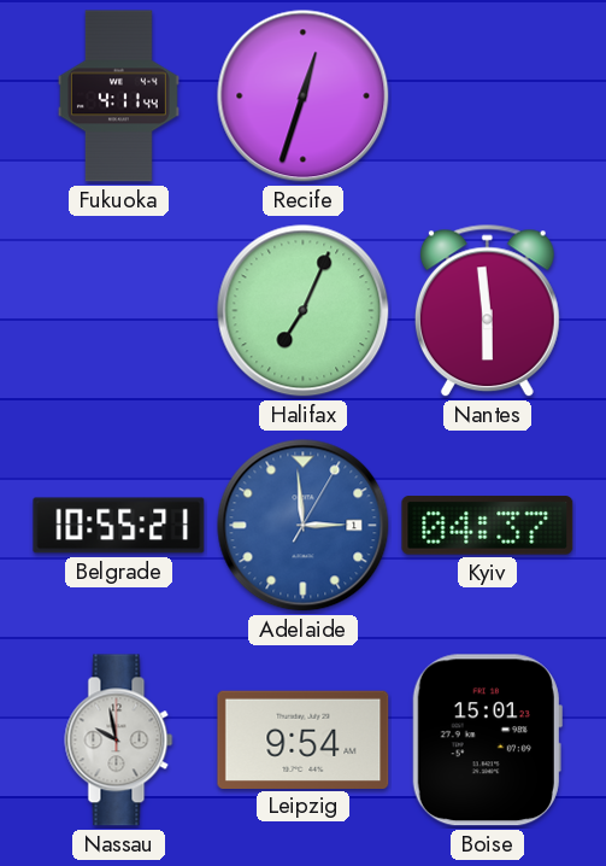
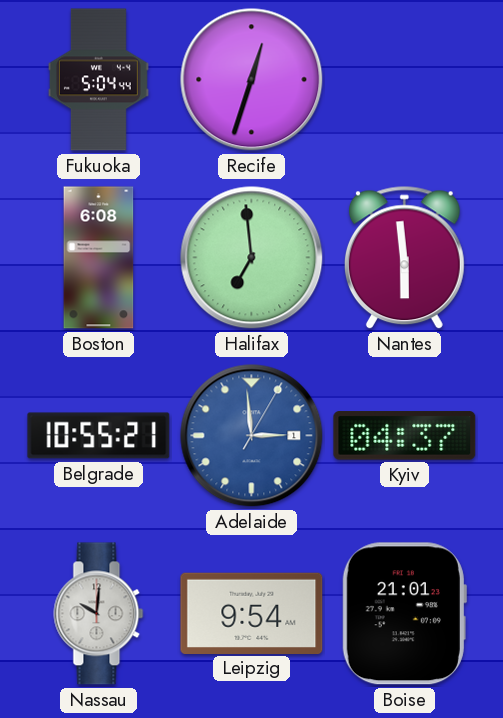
Fukuoka: 4:11 -> 5:04 (98, 80)
Boston: none -> 6:08 (99, 258)
Halifax: 7:04 -> 6:59 (252, 258)
Nassau: 9:58 -> 10:01 (99, 614)
Boise: 15:01 -> 21:01 (404, 614)
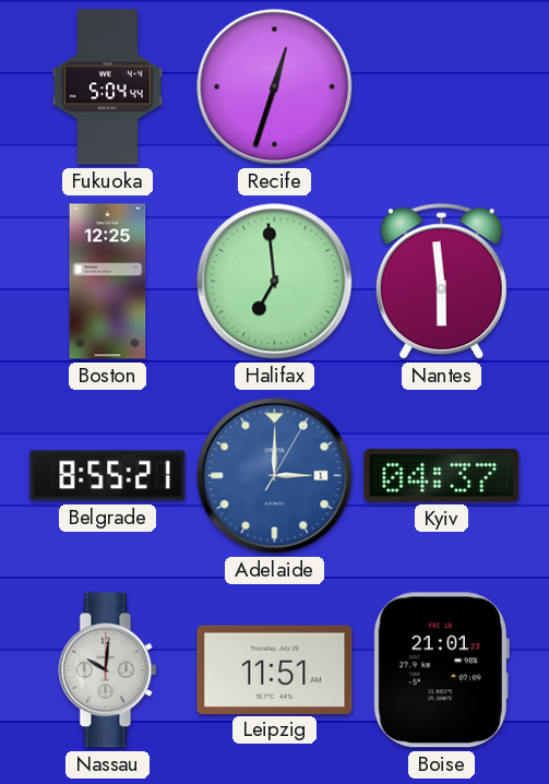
Boston: 6:08 -> 12:25 (108, 282)
Belgrade: 10:55 -> 8:55 (108, 476)
Adelaide: 2:59 -> 3:00 (275, 476)
Leipzig: 9:54 -> 11:51 (275, 669)
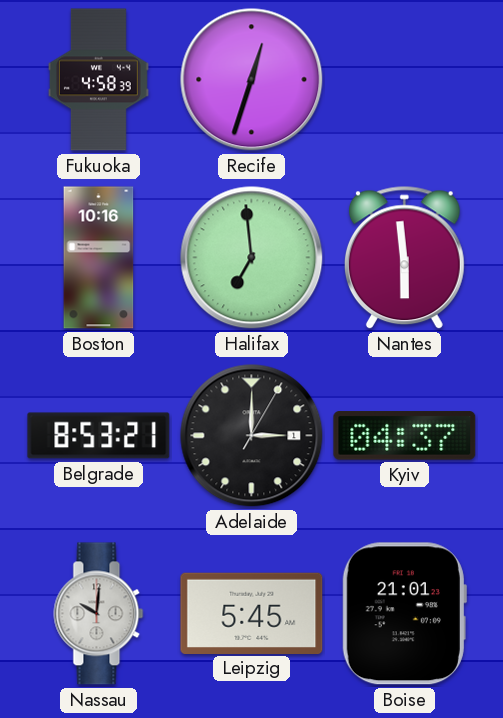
Fukuoka: 5:04 -> 4:58 (98, 80)
Boston: 12:25 -> 10:16 (99, 258)
Belgrade: 8:55 -> 8:53 (99, 436)
Adelaide dial: blue -> black (252, 436)
Leipzig: 11:51 -> 5:45 (252, 613)
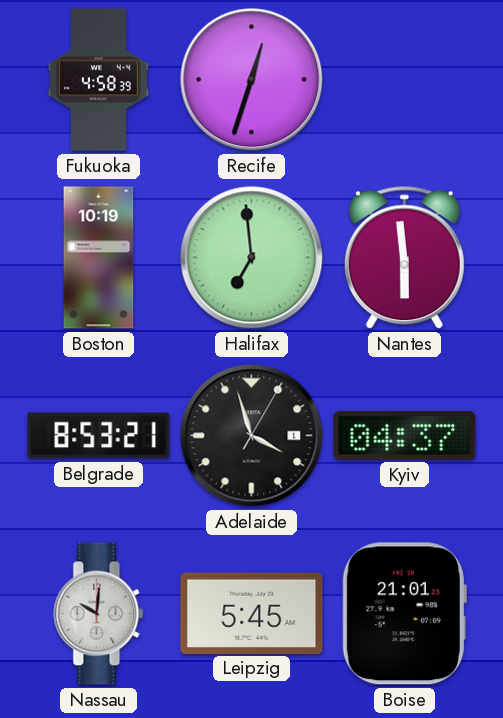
Boston: 10:16 -> 10:19 (99, 258)
Adelaide: 3:00 -> 3:57 (252, 436)
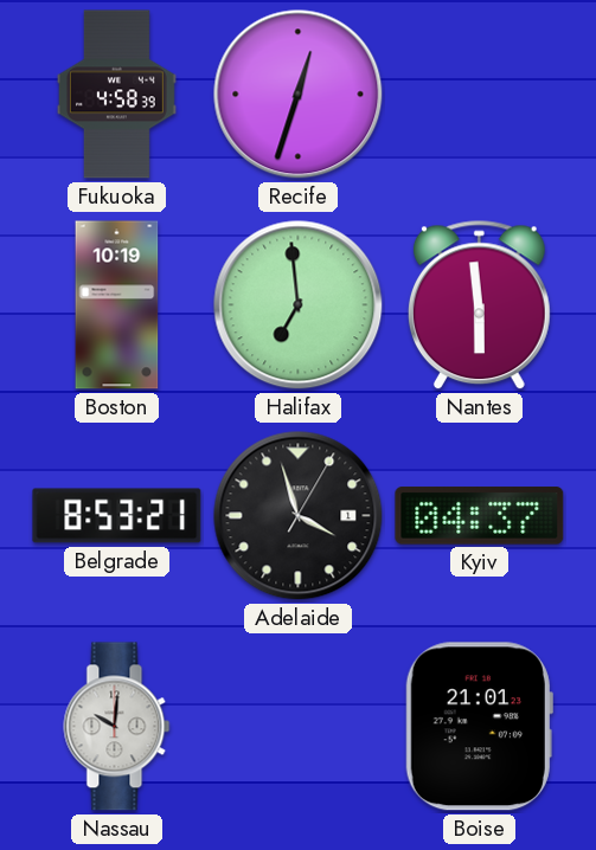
Leipzig: 5:45 -> none (252, 613)
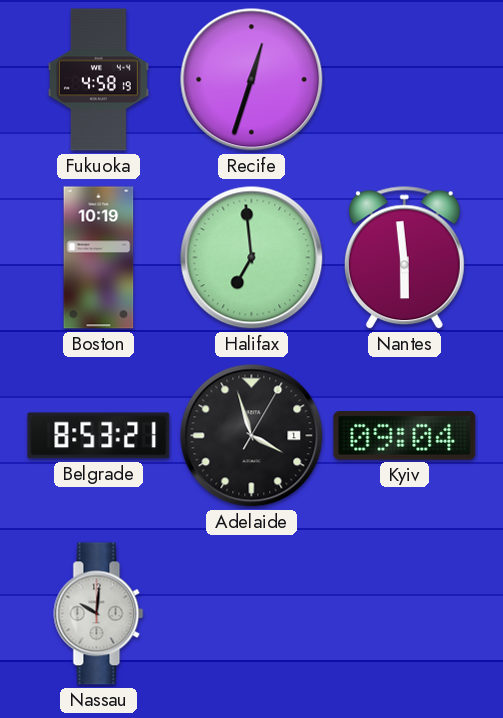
Fukuoka: 4:58:39 -> 4:58:19 (98, 80)
Kyiv: 04:37 -> 09:04 (405, 436)
Boise: 21:01 -> none (479, 727)
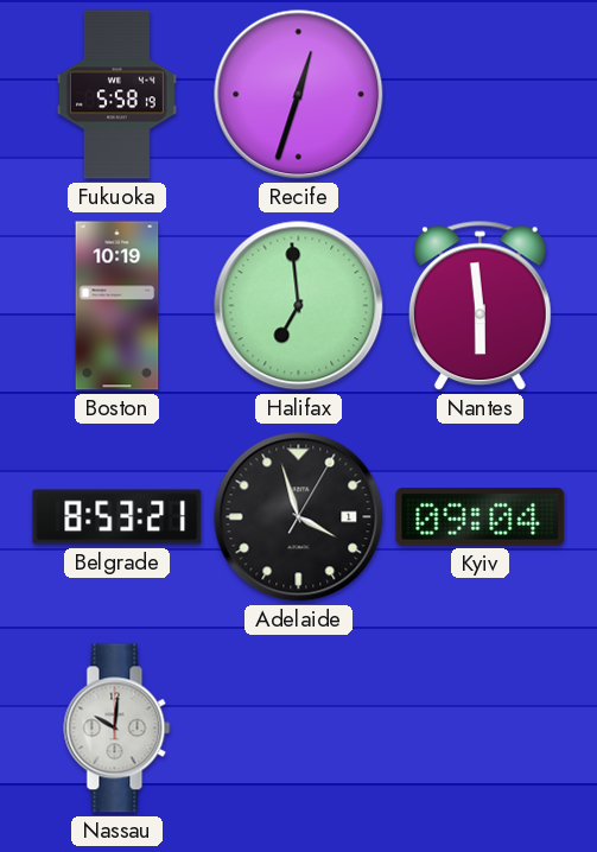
Fukuoka: 4:58 -> 5:58 (116, 95)
